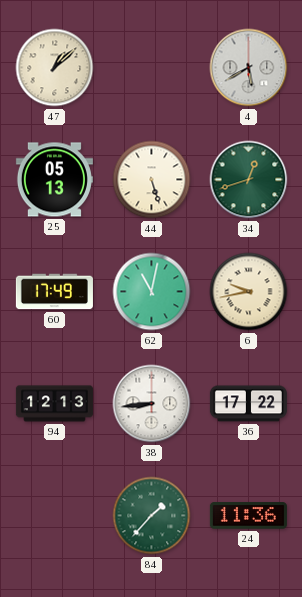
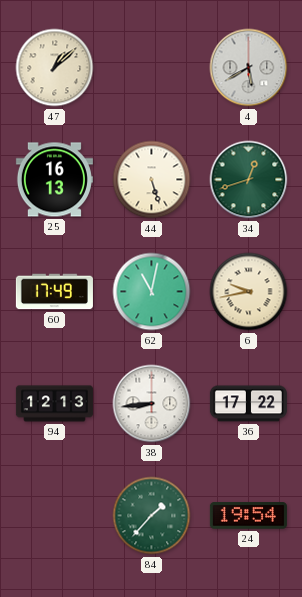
25: 05:13 -> 16:13 (54, 180)
24: 11:36 -> 19:54 (248, 516)
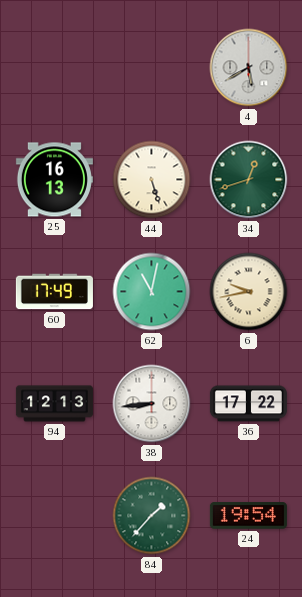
47: 1:08 -> none (55, 68)
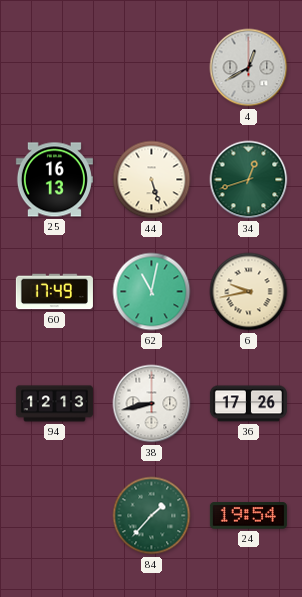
4: 5:40 -> 12:40 (249, 68)
38: 8:44 -> 8:43 (152, 404)
36: 17:22 -> 17:26 (248, 404)
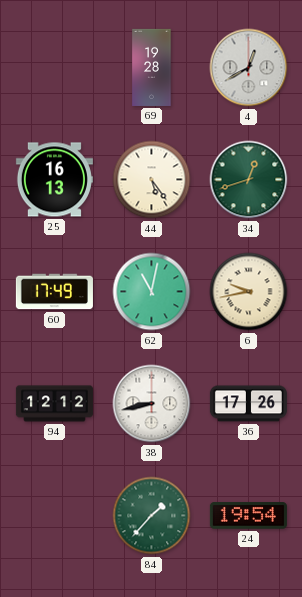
69: none -> 19:28 (152, 67)
44: 5:27 -> 5:24 (152, 180)
94: 12:13 -> 12:12 (54, 404)
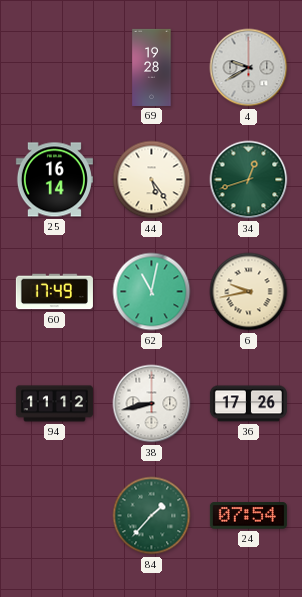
4: 12:40 -> 9:40 (249, 68)
25: 16:13 -> 16:14 (54, 180)
94: 12:12 -> 11:12 (54, 404)
24: 19:54 -> 07:54 (248, 516)
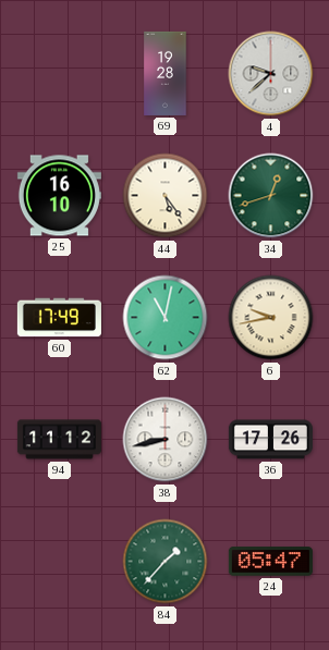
4: 9:40 -> 9:38 (271, 74)
25: 16:14 -> 16:10 (59, 196)
24: 07:54 -> 05:47 (270, 562)
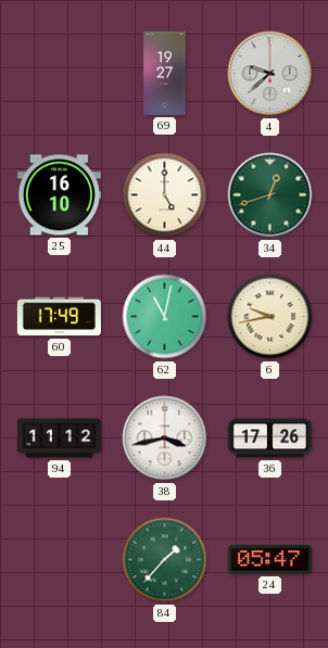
69: 19:28 -> 19:27 (165, 73)
44: 5:24 -> 5:00 (165, 195)
38: 8:43 -> 3:43 (165, 439)
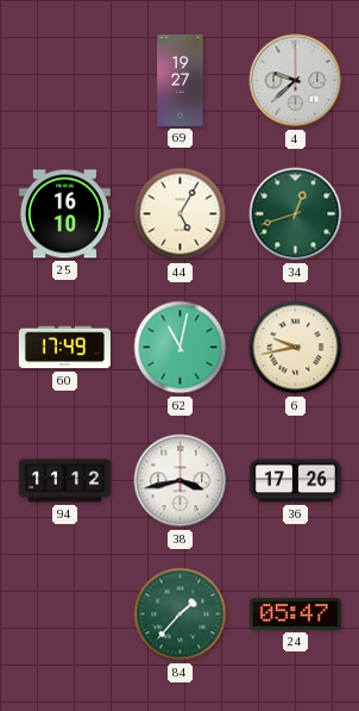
44: 5:00 -> 5:05 (181, 214)
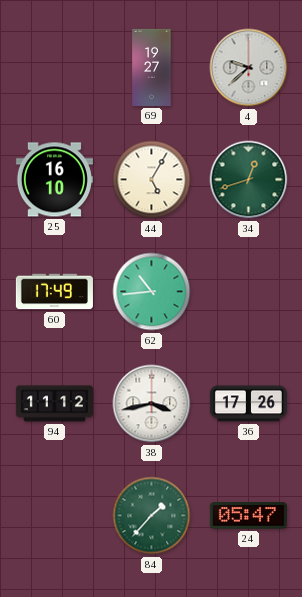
62: 11:02 -> 10:44 (152, 292)
6: 9:43 -> none (296, 348)
